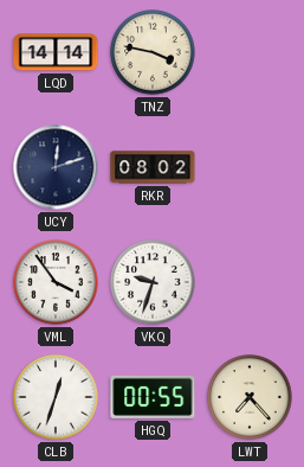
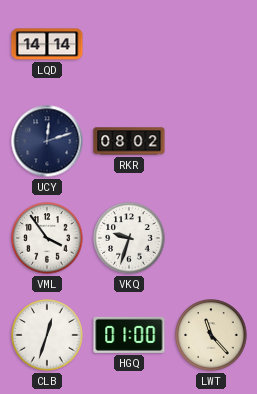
TNZ: 3:47 -> none (153, 52)
HGQ: 00:55 -> 01:00 (129, 335)
LWT: 7:23 -> 11:23 (211, 335)
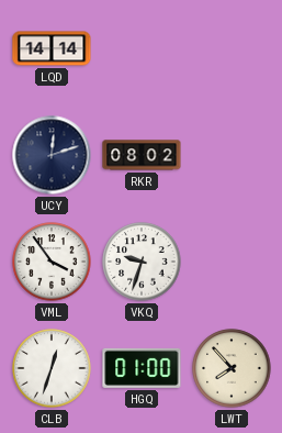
LWT: 11:23 -> 7:53 (232, 368)
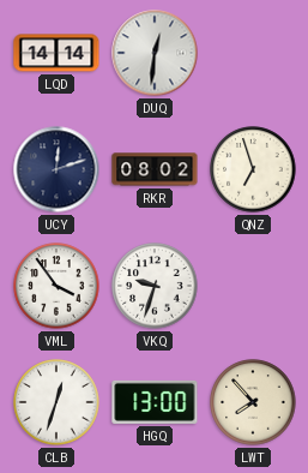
DUQ: none -> 12:31 (155, 53)
QNZ: none -> 6:57 (253, 169)
HGQ: 01:00 -> 13:00 (155, 402)
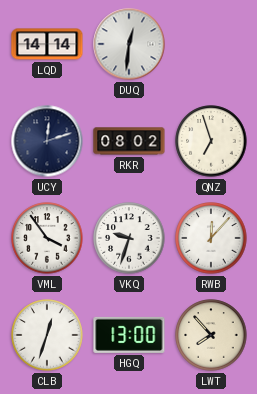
RWB: none -> 12:07 (211, 238)
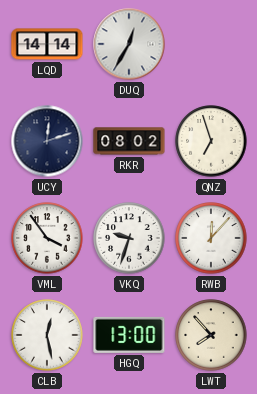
DUQ: 12:31 -> 12:35 (129, 44)
CLB: 12:33 -> 12:28 (47, 335)
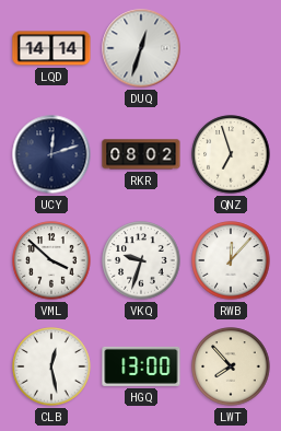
DUQ: 12:35 -> 12:33 (141, 48)
VML: 3:54 -> 3:52 (51, 260)
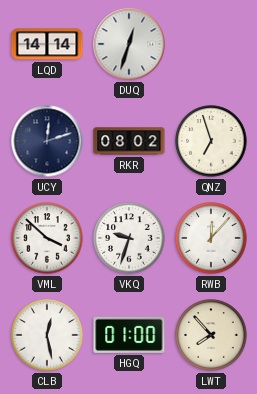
HGQ: 13:00 -> 01:00 (129, 335)
